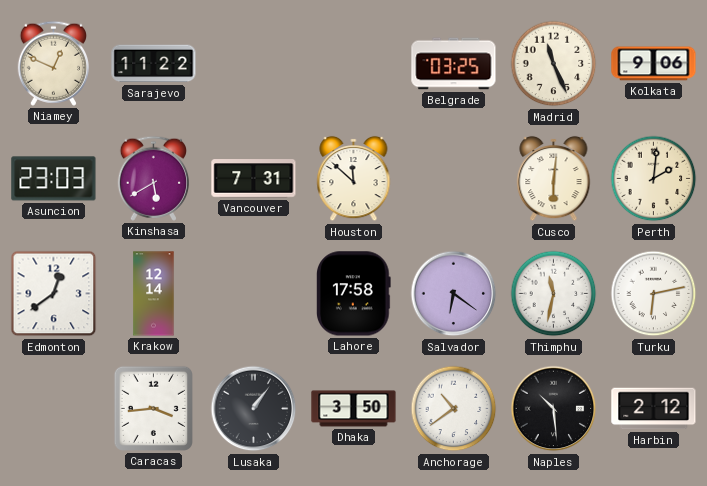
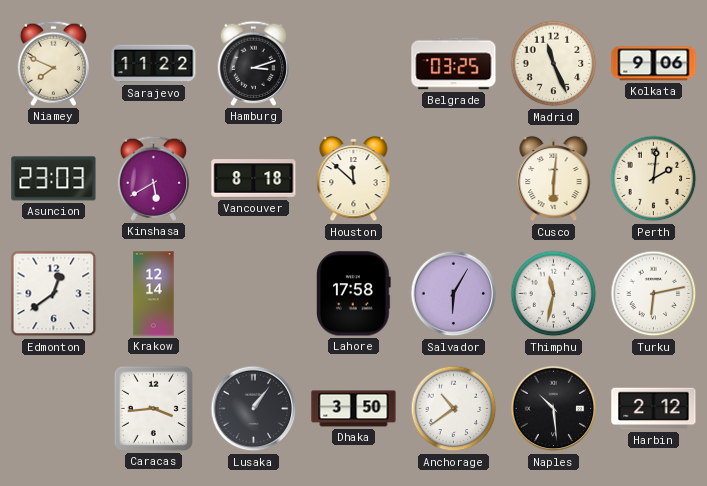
Niamey: 12:49 -> 7:49 (53, 63)
Hamburg: none -> 3:12 (253, 63)
Vancouver: 7:31 -> 8:18 (254, 179)
Salvador: 6:21 -> 6:05 (454, 294)
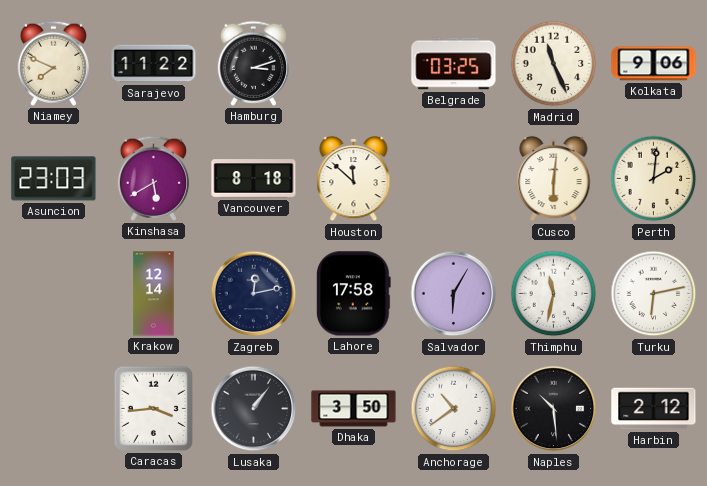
Edmonton: 12:39 -> none (54, 294)
Zagreb: none -> 12:13 (254, 294)
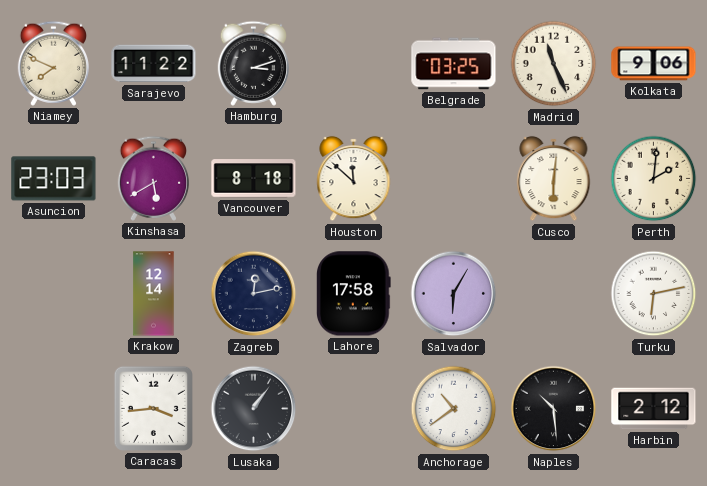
Thimphu: 11:32 -> none (554, 294)
Dhaka: 3:50 -> none (354, 409)
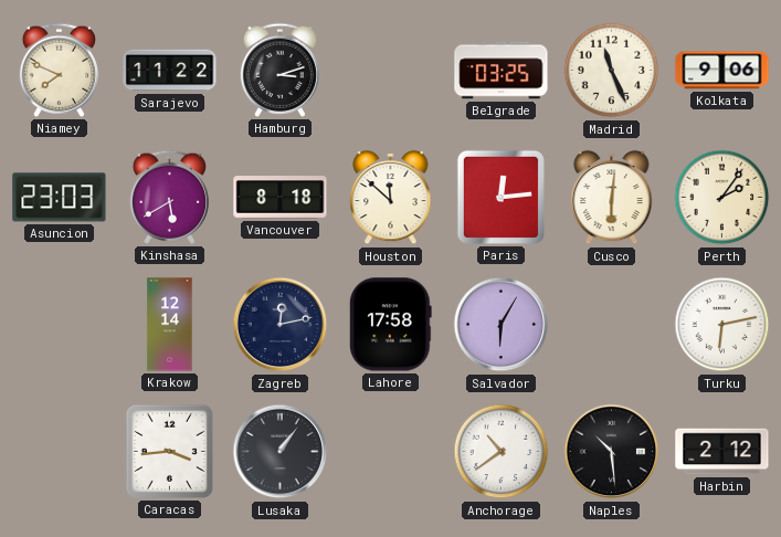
Paris: none -> 12:14 (500, 197)
Perth: 2:01 -> 2:06 (722, 198)
